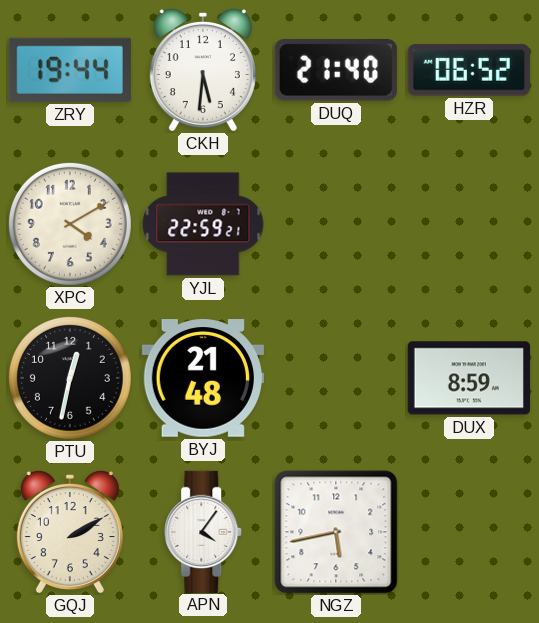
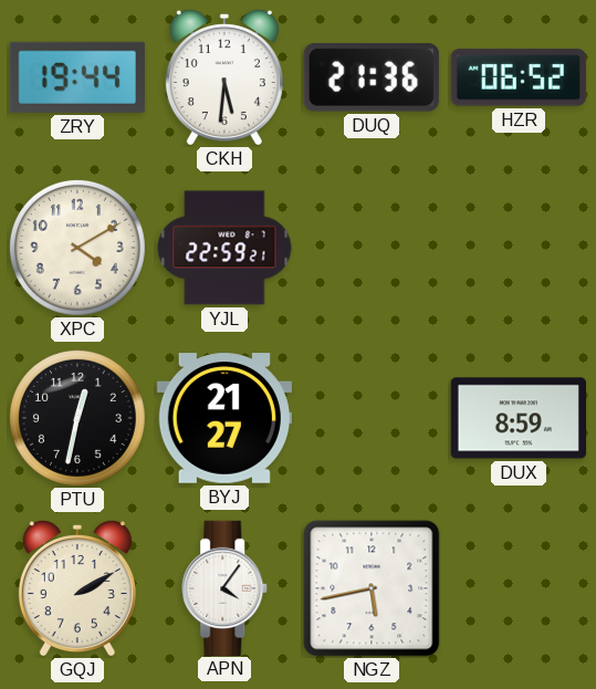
DUQ: 21:40 -> 21:36 (372, 79)
BYJ: 21:48 -> 21:27 (223, 418)
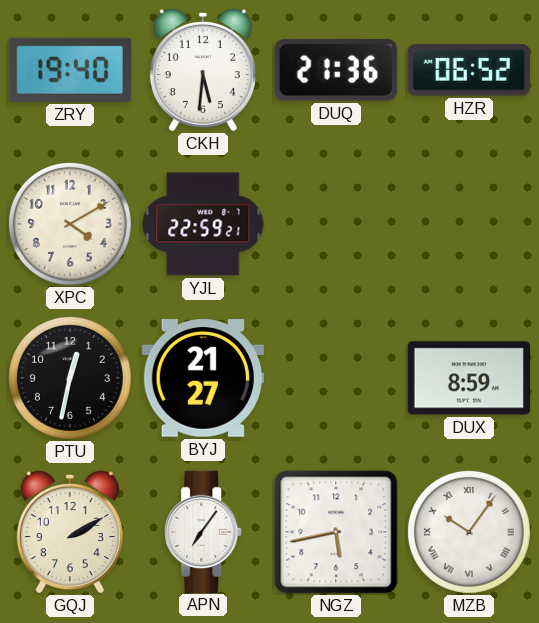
ZRY: 19:44 -> 19:40 (70, 70)
APN: 4:06 -> 7:06 (204, 531)
MZB: none -> 10:06 (469, 532)
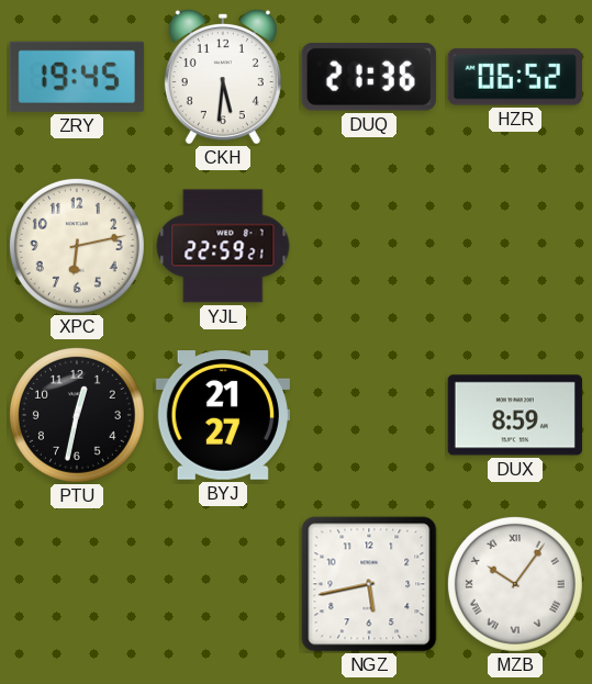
ZRY: 19:40 -> 19:45 (77, 77)
XPC: 4:10 -> 6:13 (77, 246)
GQJ: 2:10 -> none (70, 532)
APN: 7:06 -> none (204, 531)
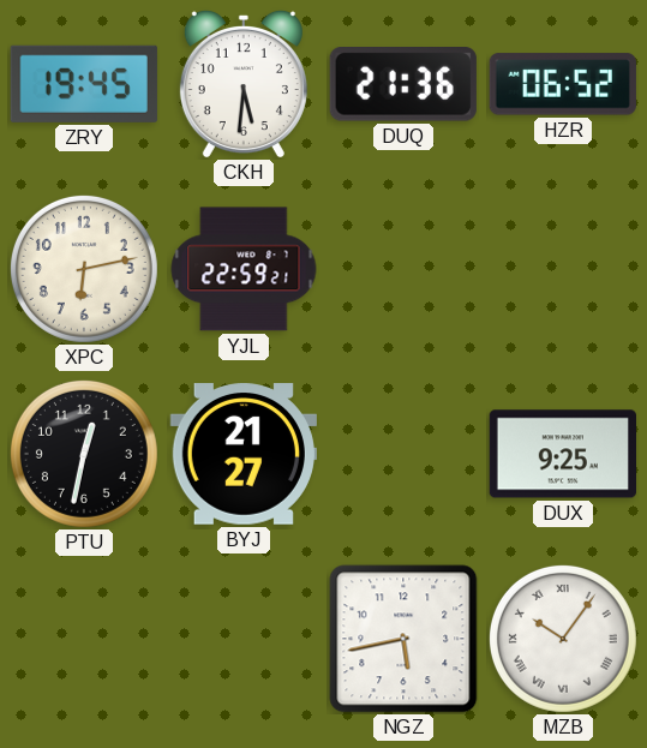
DUX: 8:59 -> 9:25 (562, 454)
